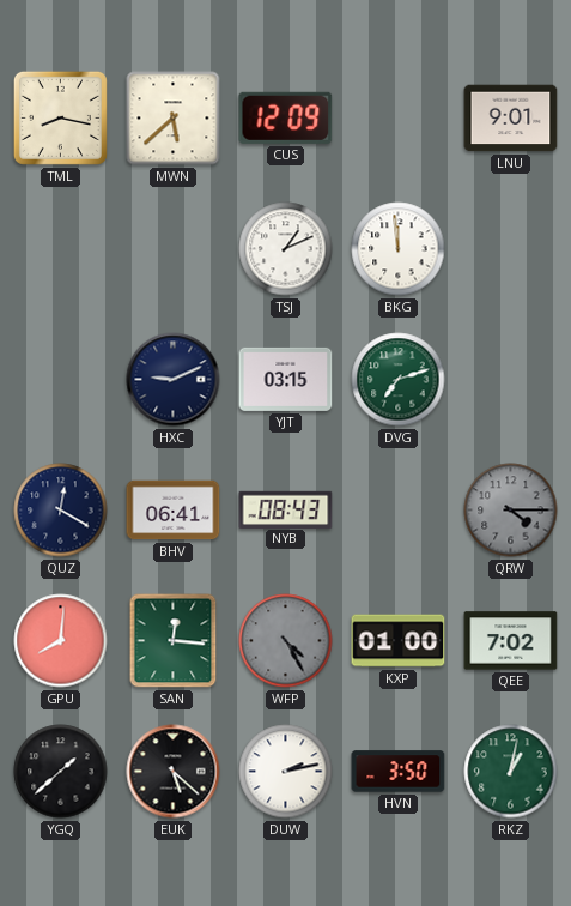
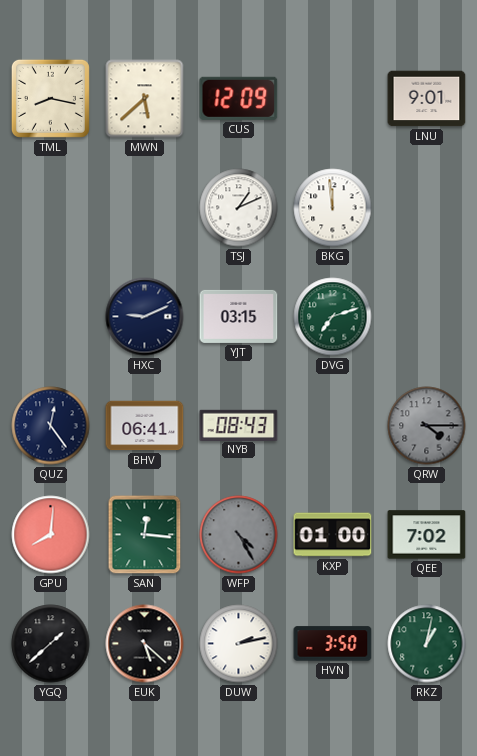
QUZ: 12:20 -> 12:24 (51, 426)
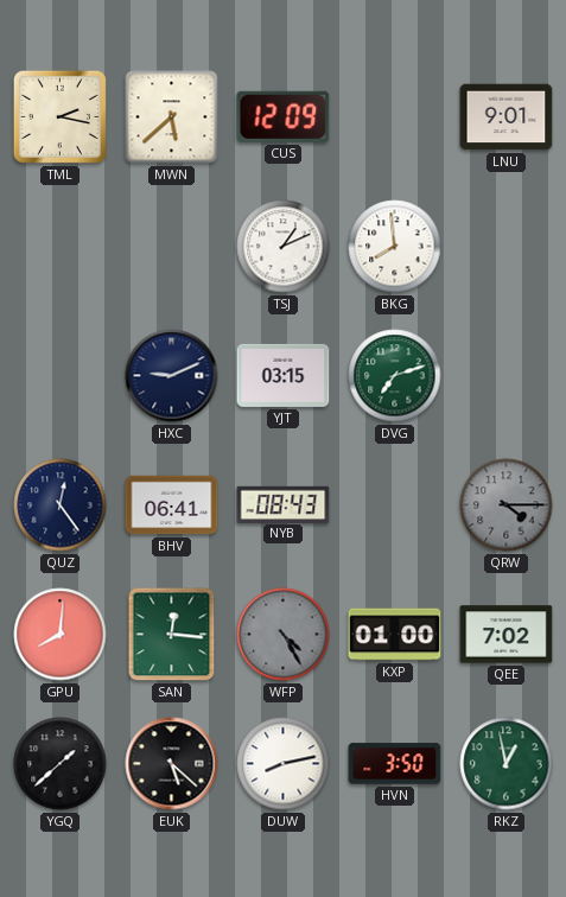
TML: 8:17 -> 2:17 (59, 116)
BKG: 11:59 -> 7:59 (395, 247)
DUW: 2:13 -> 8:13 (284, 764)
RKZ: 1:02 -> 12:58 (507, 764)
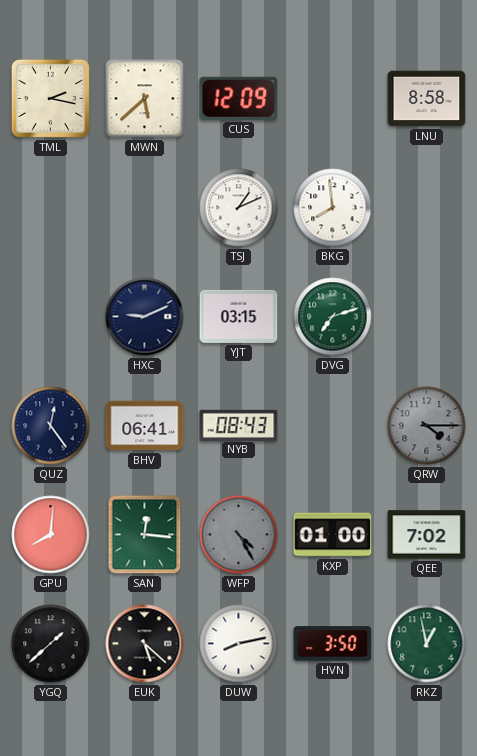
LNU: 9:01 -> 8:58 (427, 99)
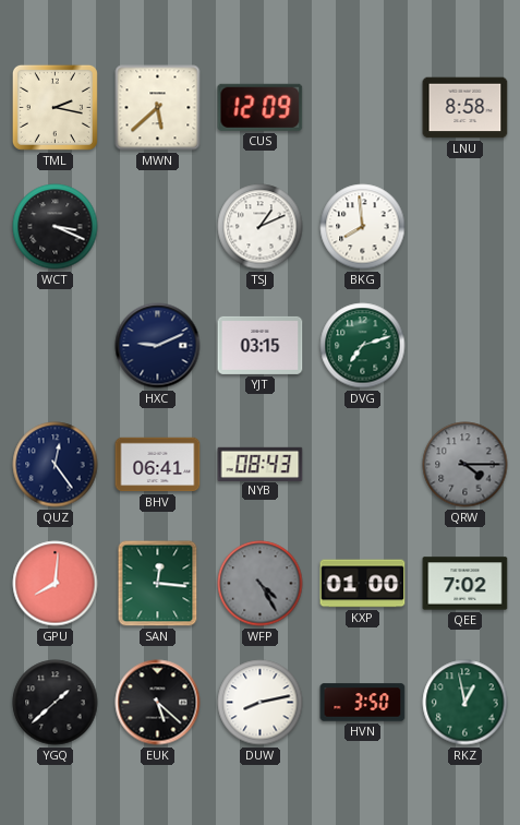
WCT: none -> 3:19 (56, 227)
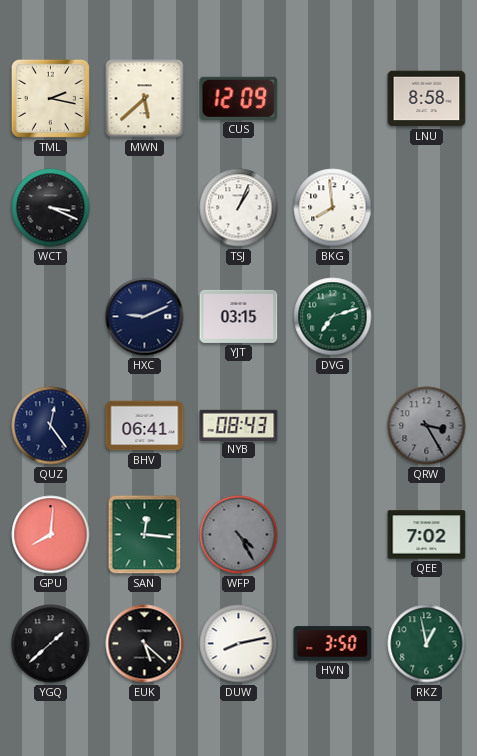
TSJ: 1:11 -> 1:04 (239, 208)
QRW: 4:15 -> 3:25 (427, 426)
KXP: 01:00 -> none (363, 584)
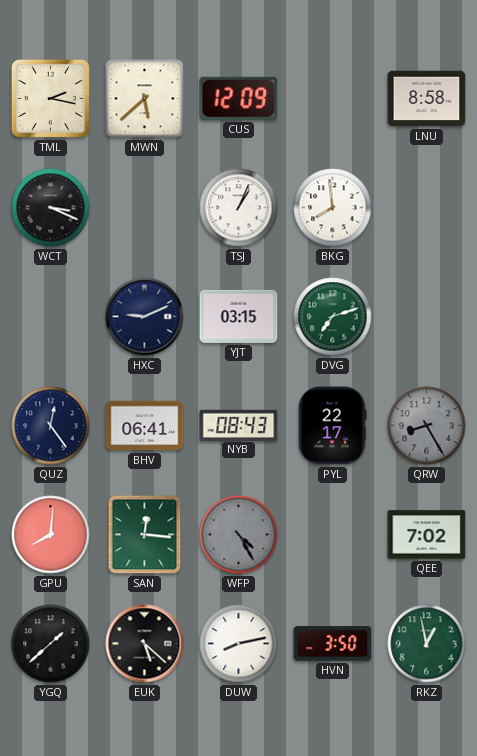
PYL: none -> 22:17 (332, 426)
QRW: 3:25 -> 8:25 (427, 426)
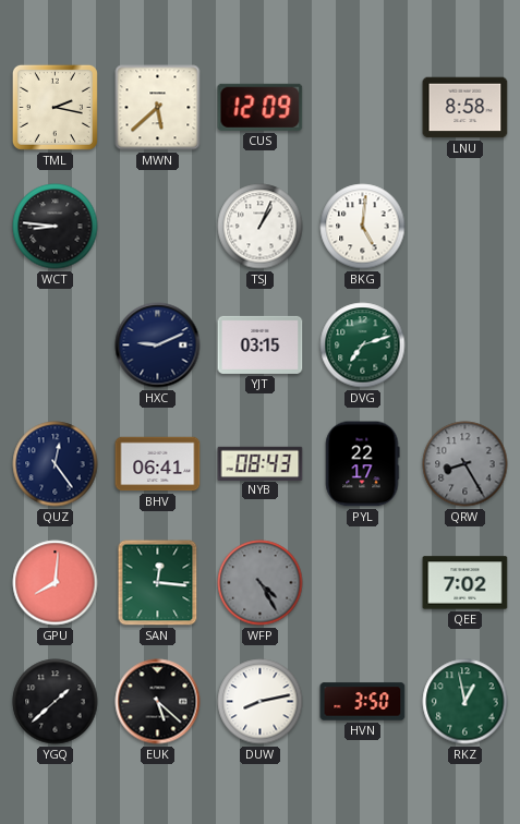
WCT: 3:19 -> 8:46 (56, 227)
BKG: 7:59 -> 5:01 (363, 227)
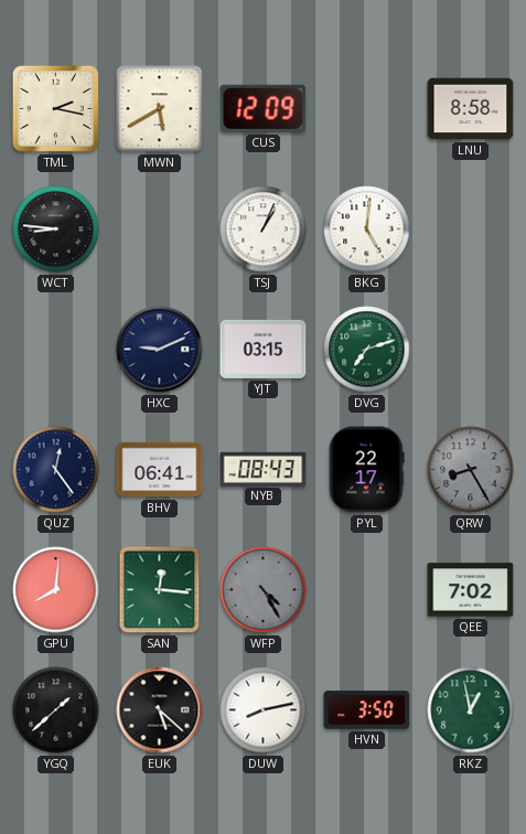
MWN: 5:38 -> 5:40 (160, 109)
